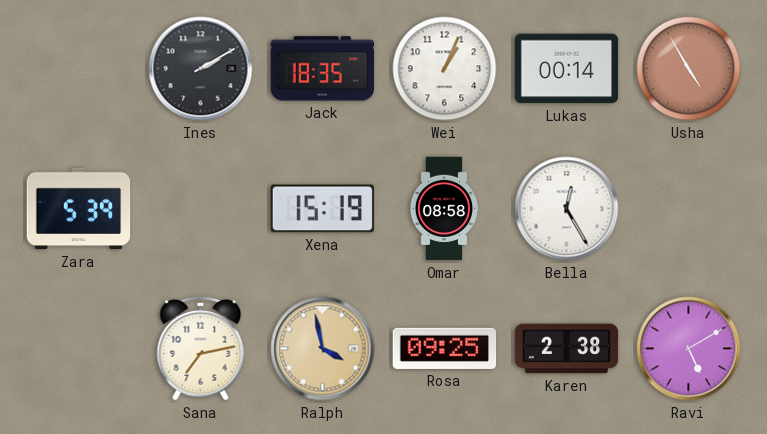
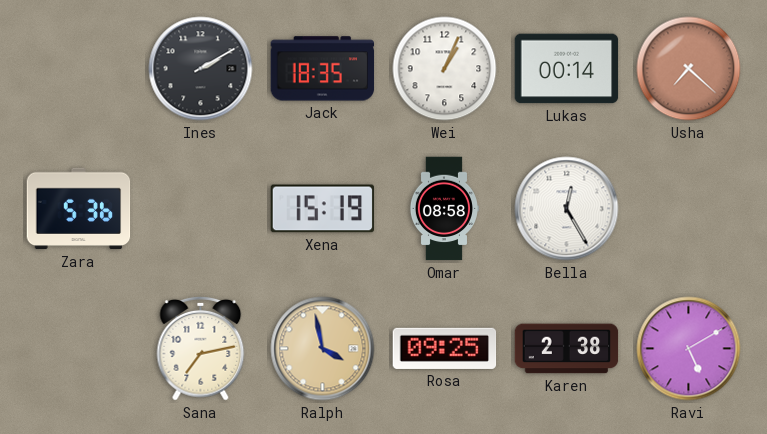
Usha: 4:55 -> 7:22 (689, 69)
Zara: 5:39 -> 5:36 (79, 209)
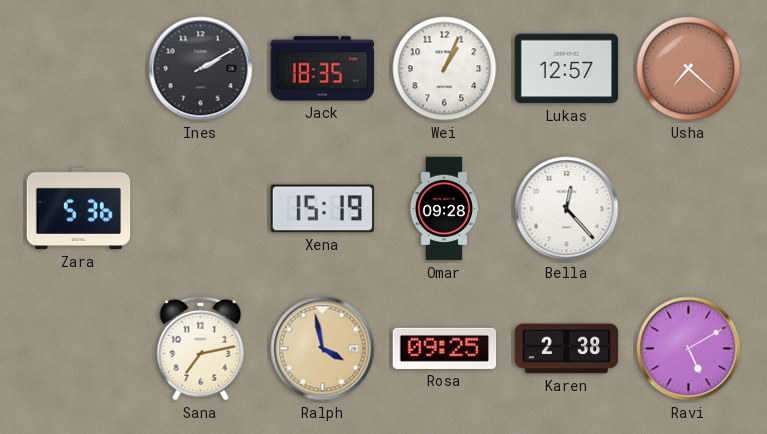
Lukas: 00:14 -> 12:57 (567, 69)
Omar: 08:58 -> 09:28 (444, 209)
Bella: 12:25 -> 12:23 (567, 209)
